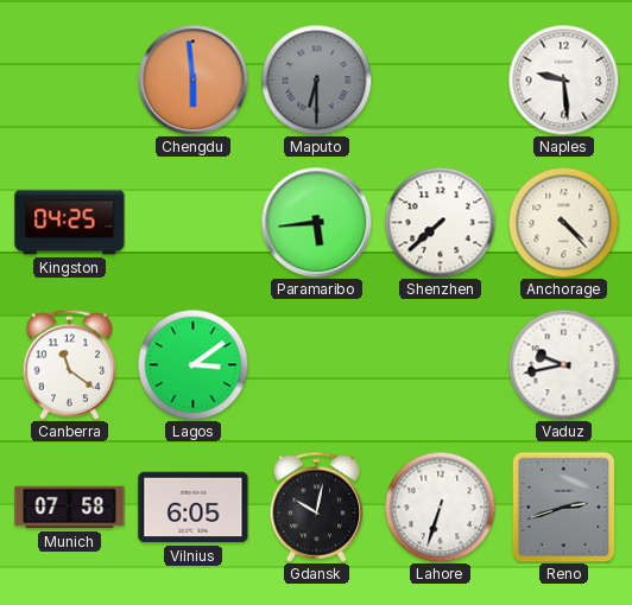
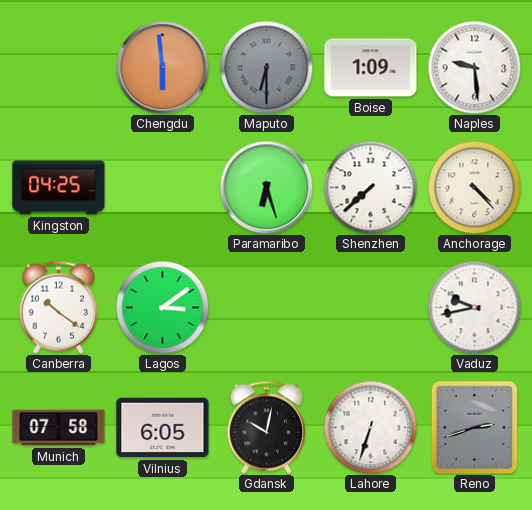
Boise: none -> 1:09 (371, 68)
Paramaribo: 5:44 -> 6:27 (266, 187)
Canberra: 11:21 -> 10:21 (59, 307)
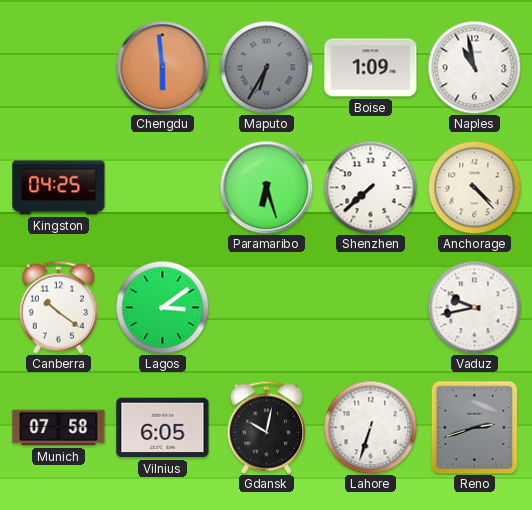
Maputo: 6:30 -> 6:35 (266, 67)
Naples: 9:29 -> 10:58 (474, 67)
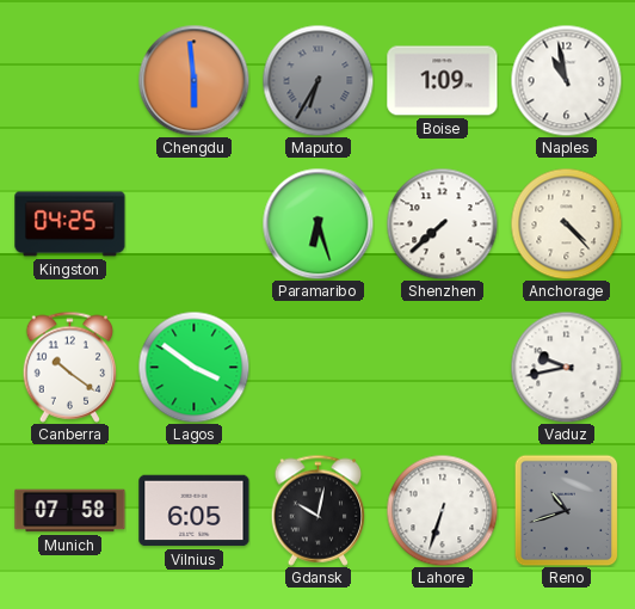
Lagos: 3:09 -> 3:51 (193, 367)
Reno: 2:42 -> 10:42 (567, 510)
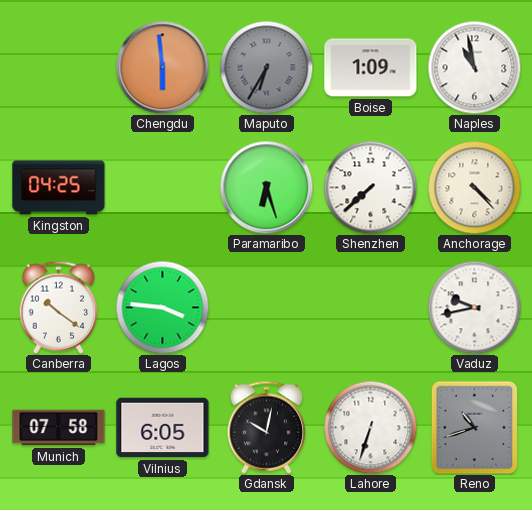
Lagos: 3:51 -> 3:46 (162, 307)
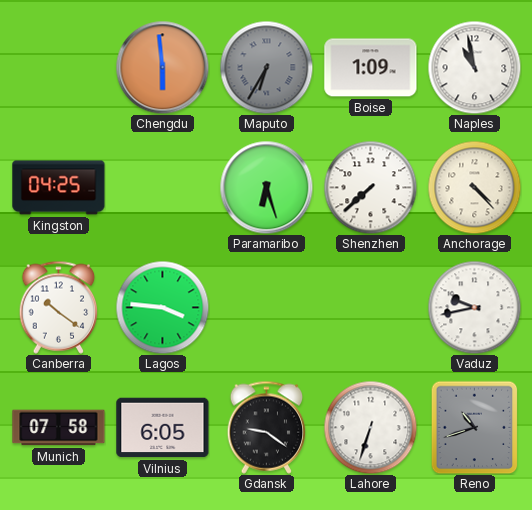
Gdansk: 10:02 -> 9:21 (267, 427)
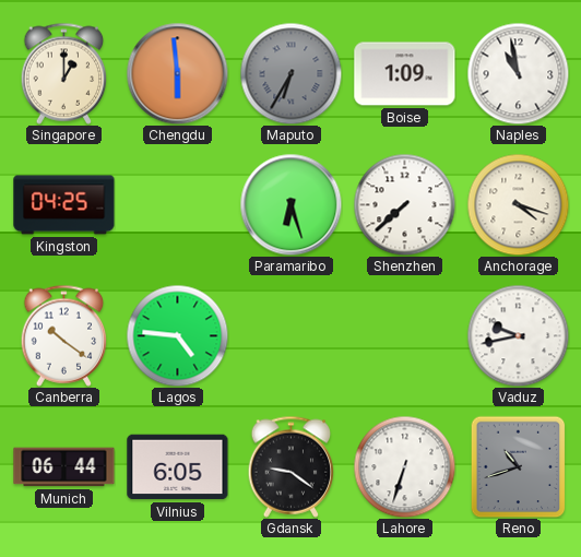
Singapore: none -> 1:00 (64, 73)
Anchorage: 4:23 -> 4:18 (518, 204)
Lagos: 3:46 -> 4:46 (177, 335)
Munich: 07:58 -> 06:44 (64, 467)
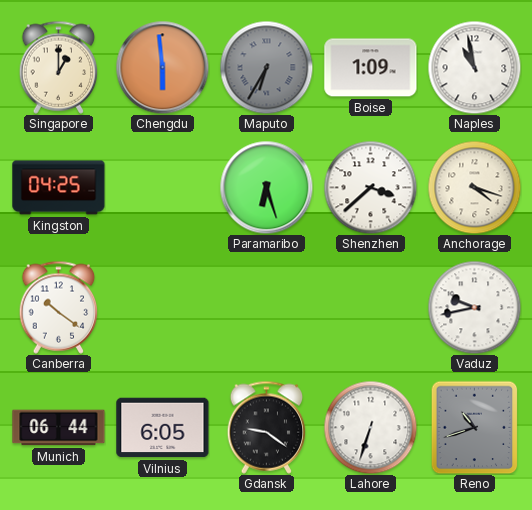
Shenzhen: 7:38 -> 3:38 (370, 187)
Lagos: 4:46 -> none (177, 335)
